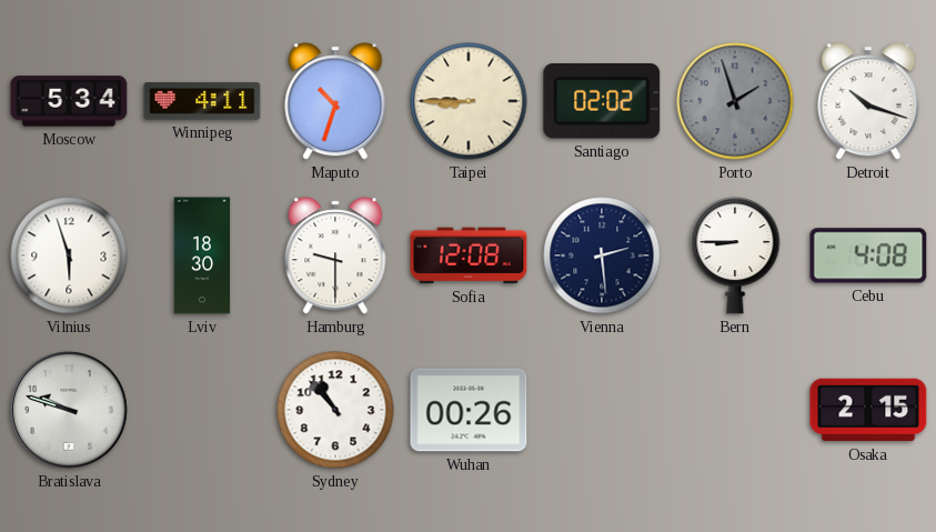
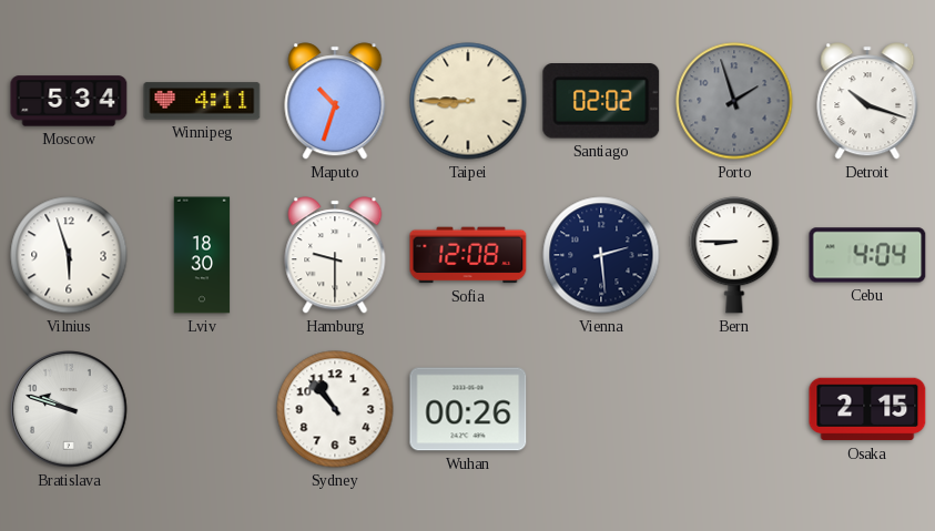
Cebu: 4:08 -> 4:04 (867, 255)
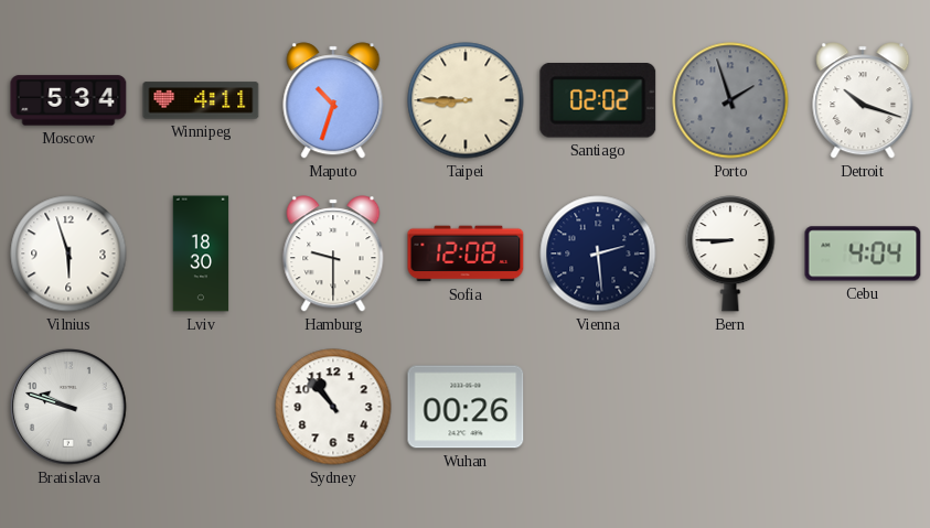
Osaka: 2:15 -> none (867, 409)
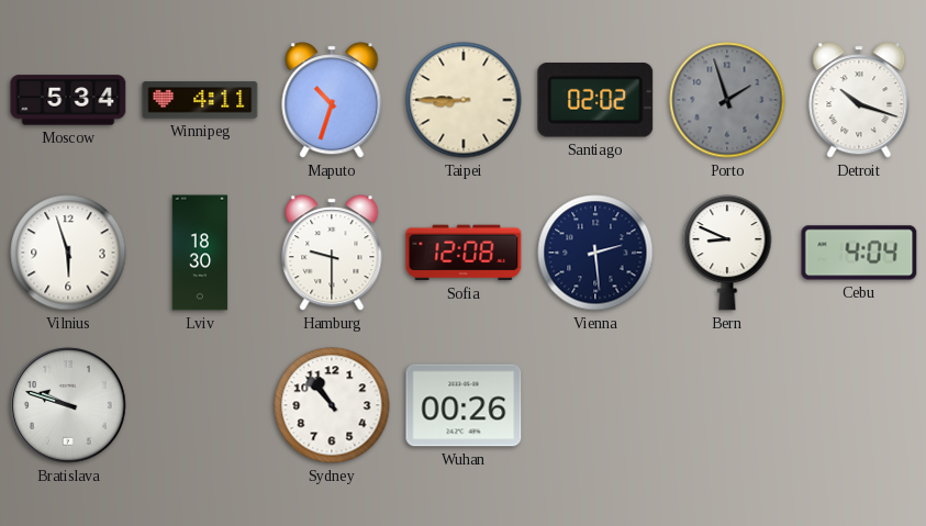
Bern: 8:45 -> 8:49 (727, 254)
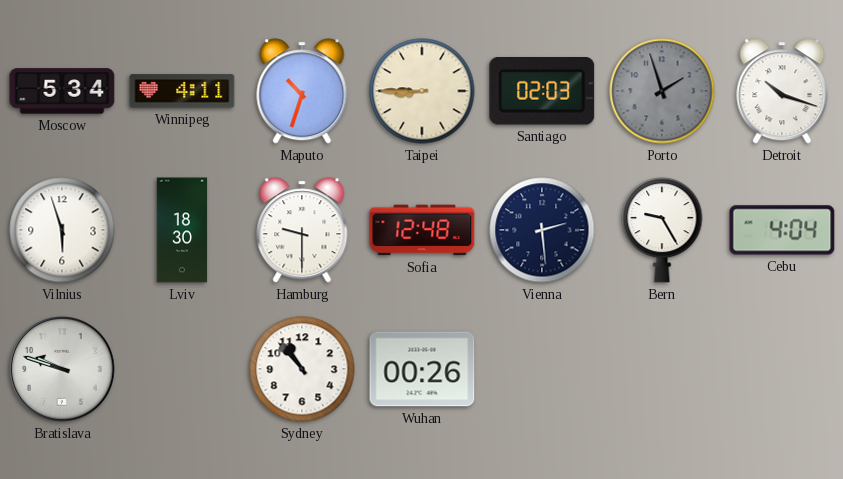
Santiago: 02:02 -> 02:03 (542, 92)
Sofia: 12:08 -> 12:48 (422, 230)
Bern: 8:49 -> 9:25 (662, 231)
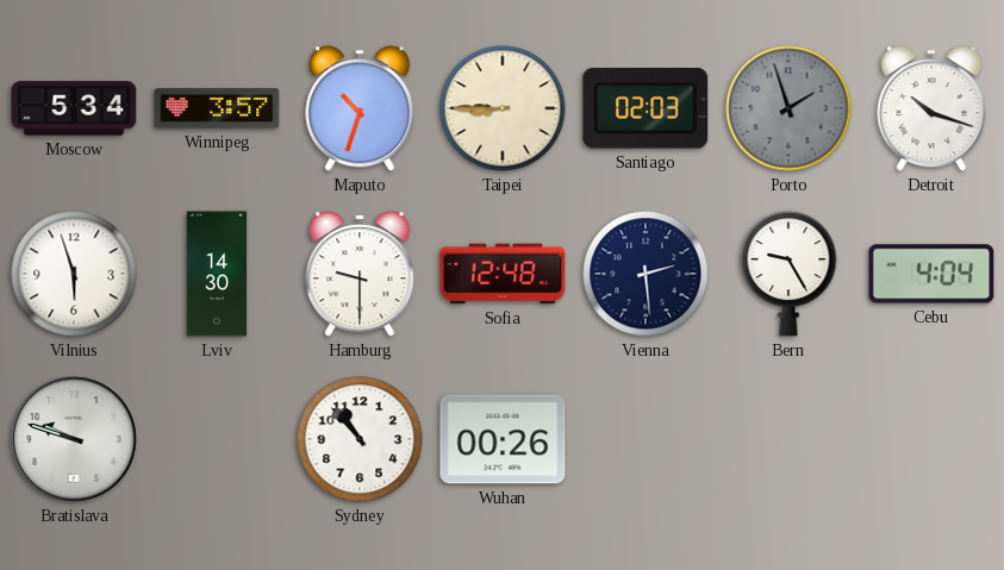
Winnipeg: 4:11 -> 3:57 (217, 108)
Lviv: 18:30 -> 14:30 (217, 274)
